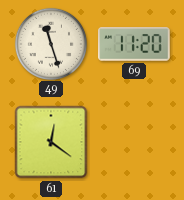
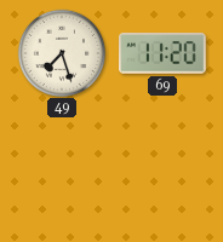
49: 11:27 -> 7:27 (61, 52)
61: 12:21 -> none (51, 142)
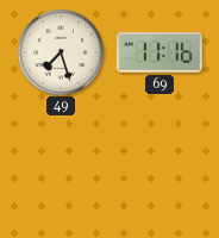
69: 11:20 -> 11:16 (159, 52)
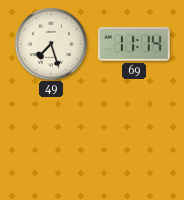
69: 11:16 -> 11:14 (134, 44)
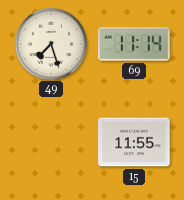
15: none -> 11:55 (134, 142)
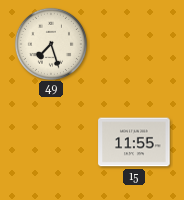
69: 11:14 -> none (134, 44)
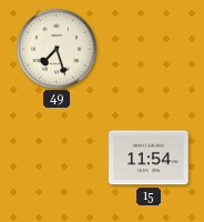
15: 11:55 -> 11:54 (149, 158)
